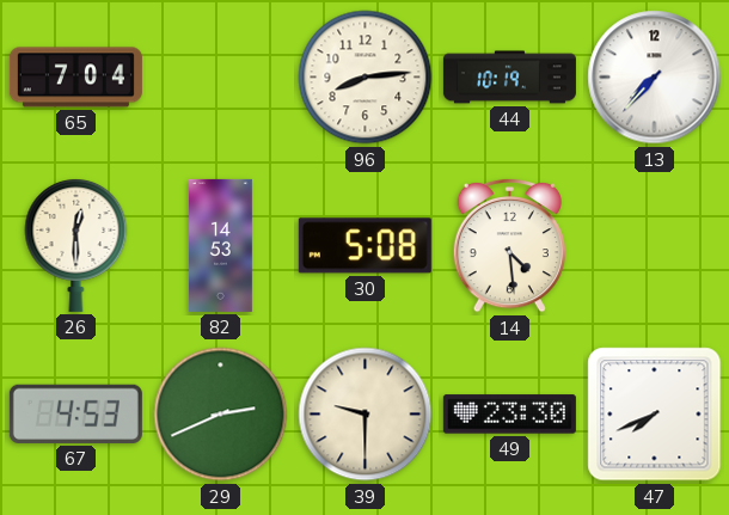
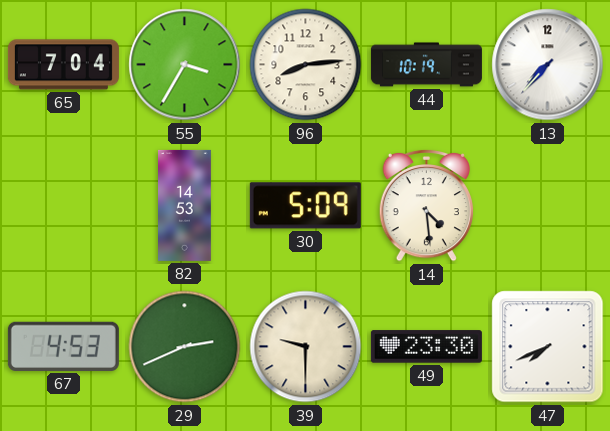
55: none -> 3:35 (185, 65)
26: 12:30 -> none (76, 245)
30: 5:08 -> 5:09 (305, 206)
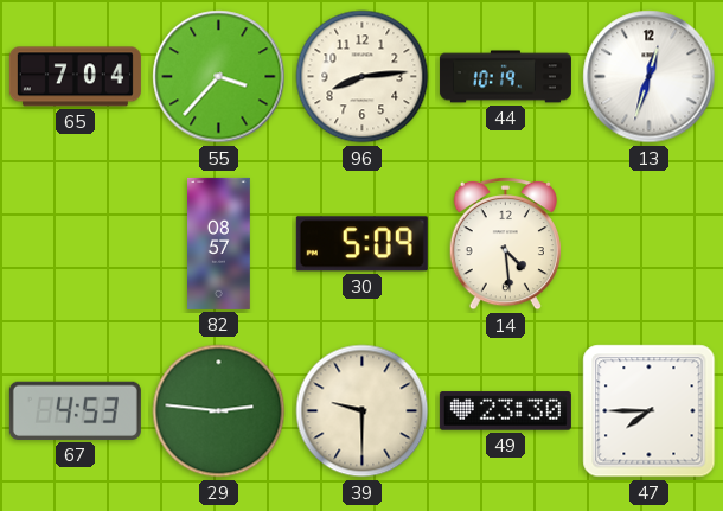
55: 3:35 -> 3:37 (219, 77)
13: 7:37 -> 12:33 (650, 77)
82: 14:53 -> 08:57 (219, 243)
29: 2:41 -> 2:46 (219, 411)
47: 7:41 -> 7:45 (650, 411)
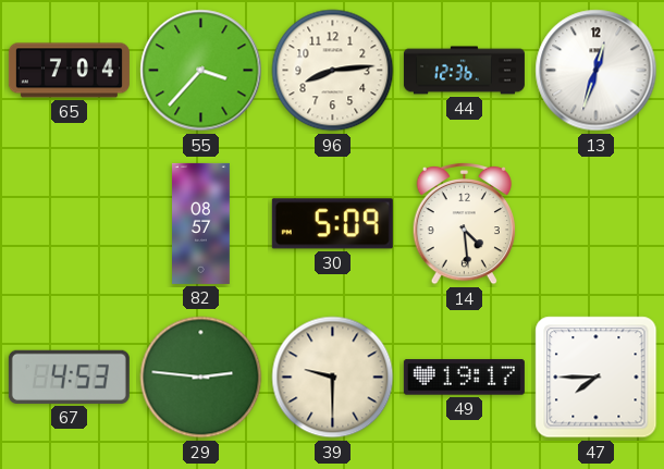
44: 10:19 -> 12:36 (464, 71)
49: 23:30 -> 19:17 (464, 378)
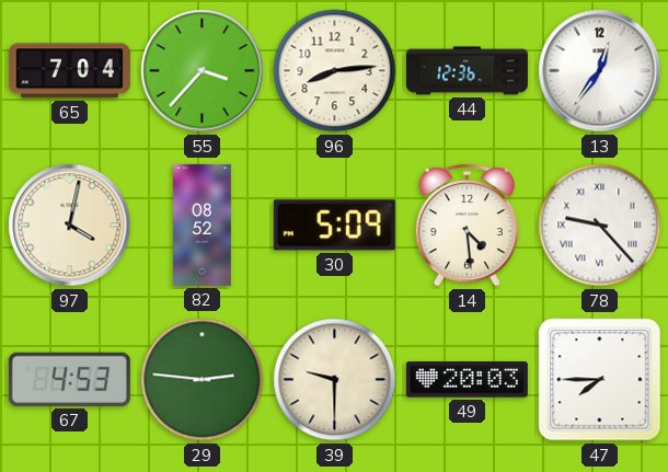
13: 12:33 -> 12:36 (600, 71)
97: none -> 4:02 (70, 226)
82: 08:57 -> 08:52 (203, 225)
78: none -> 9:23 (600, 226)
49: 19:17 -> 20:03 (467, 380)
